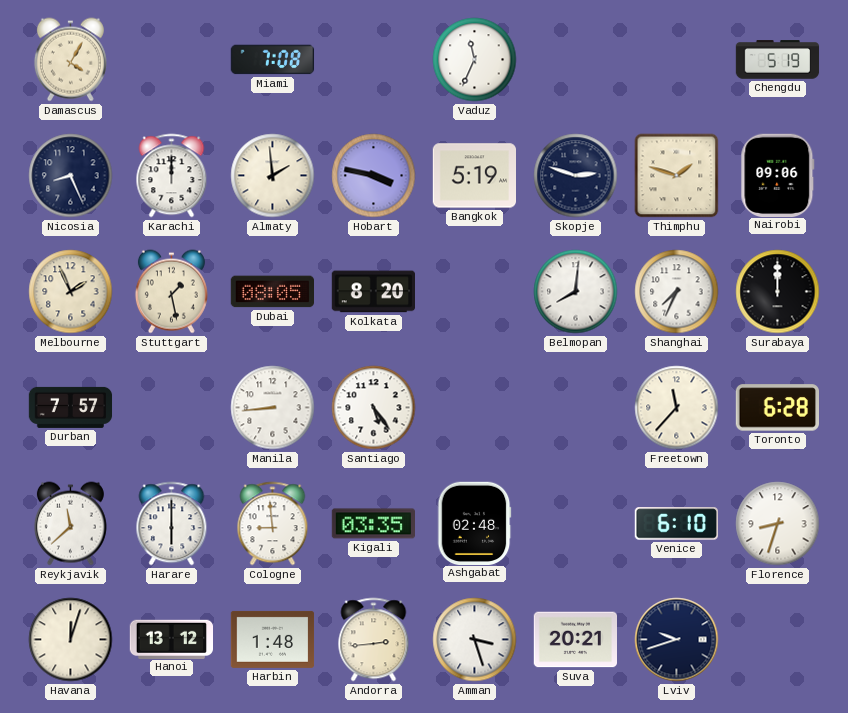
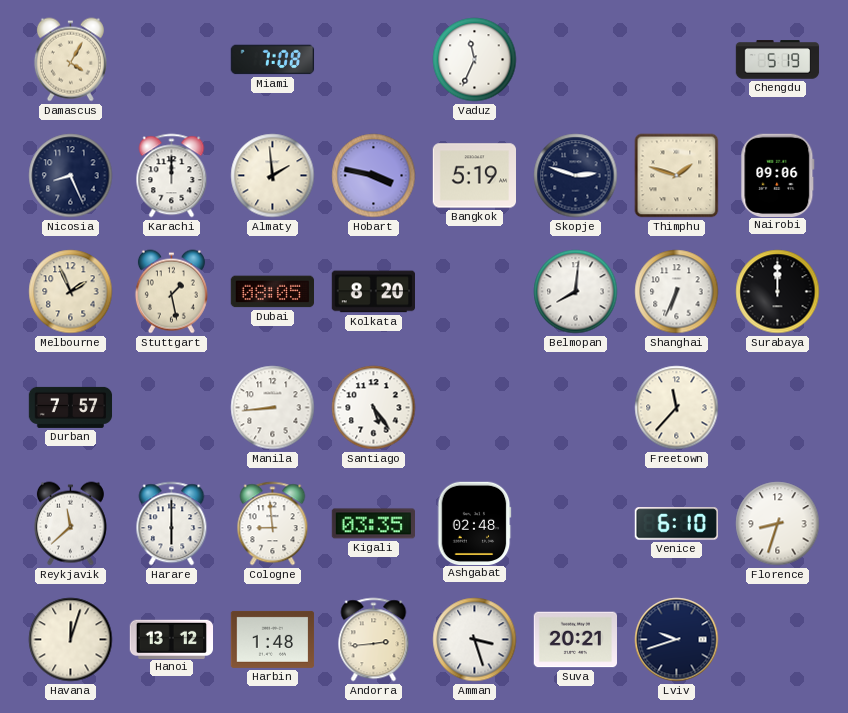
Shanghai: 7:34 -> 6:34 (677, 292)
Toronto: 6:28 -> none (777, 408)
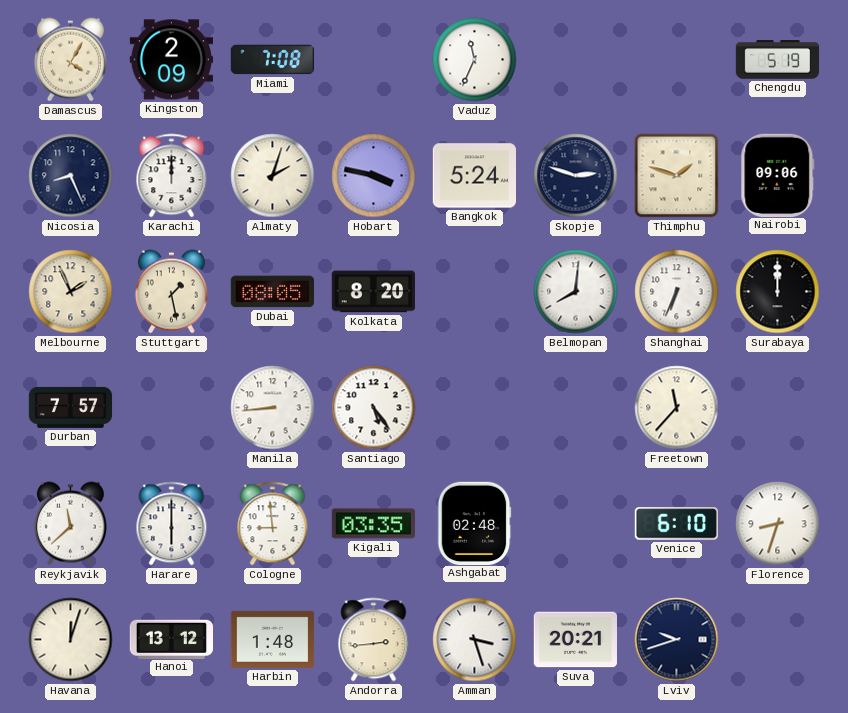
Kingston: none -> 2:09 (171, 60)
Almaty: 1:59 -> 2:03 (273, 176)
Bangkok: 5:19 -> 5:24 (474, 176)
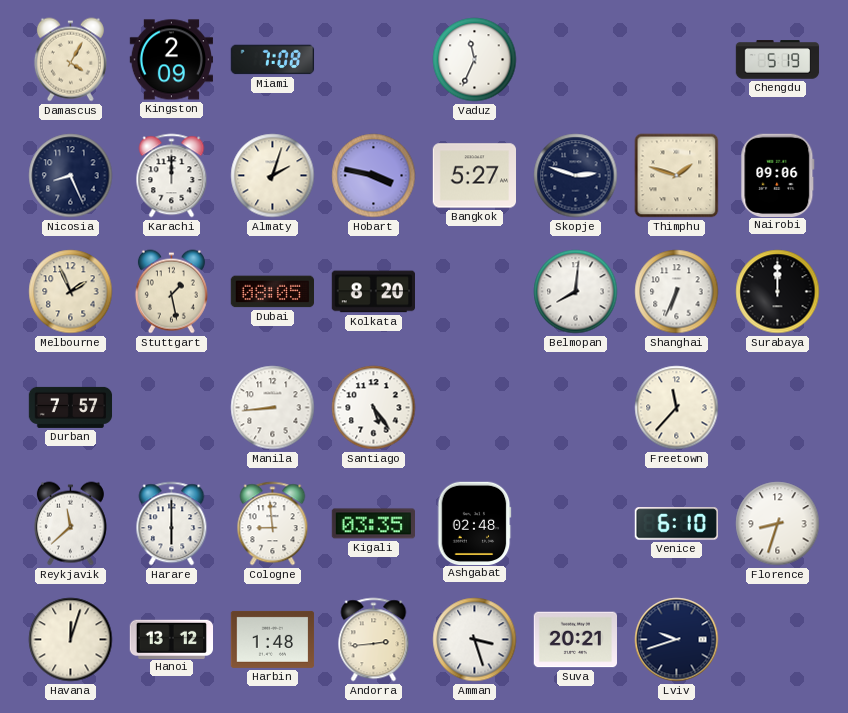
Bangkok: 5:24 -> 5:27 (474, 176)
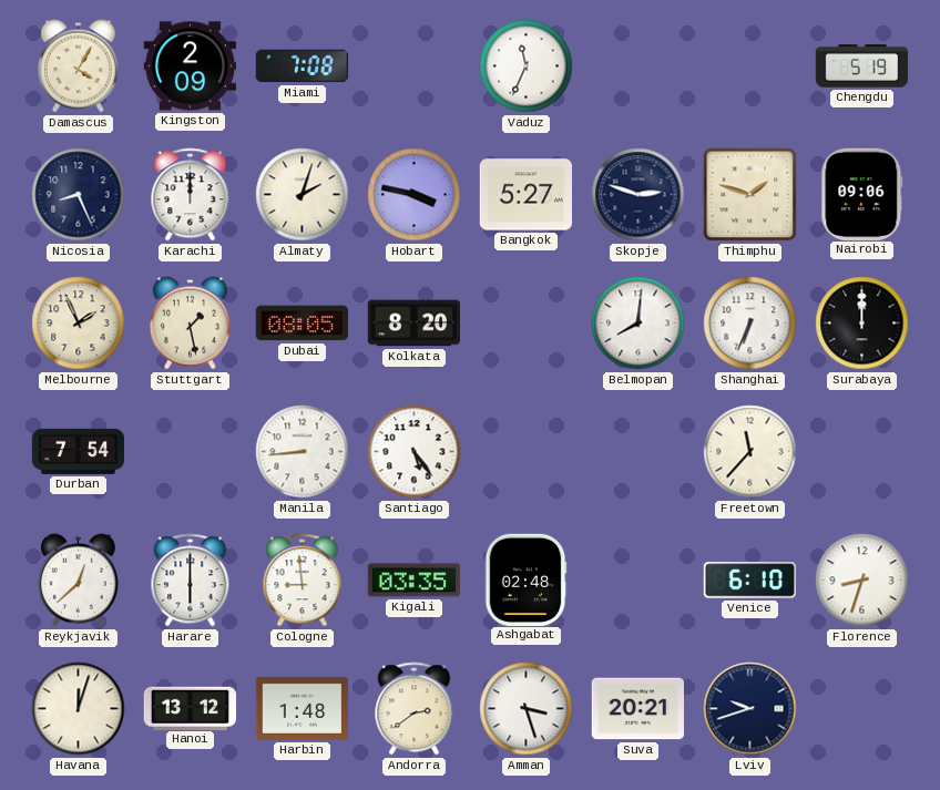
Durban: 7:57 -> 7:54 (79, 451)
Reykjavik: 11:38 -> 12:38 (78, 581)
Andorra: 2:44 -> 2:39 (415, 709)
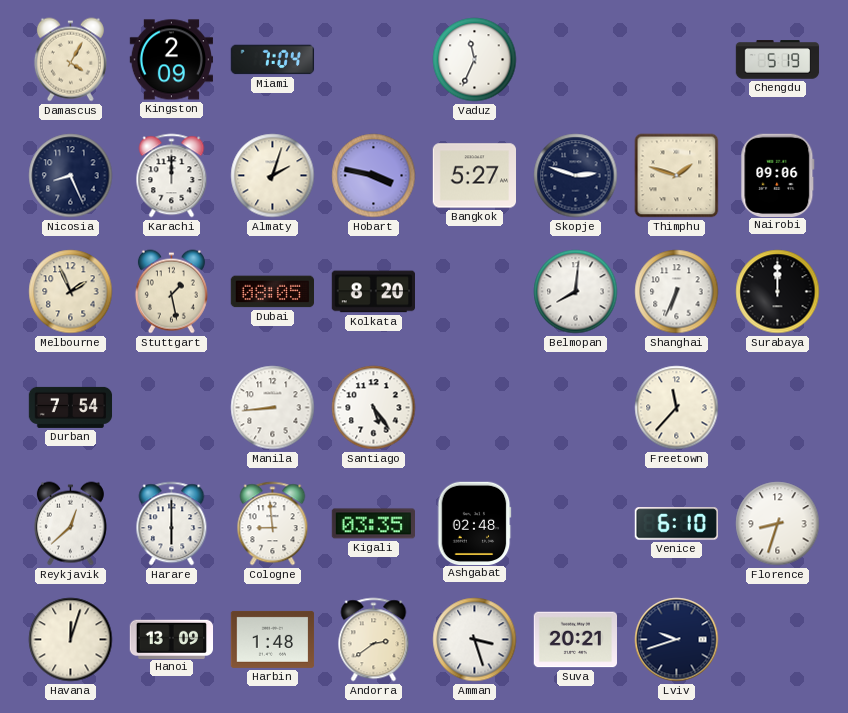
Miami: 7:08 -> 7:04 (273, 60)
Hanoi: 13:12 -> 13:09 (171, 639)
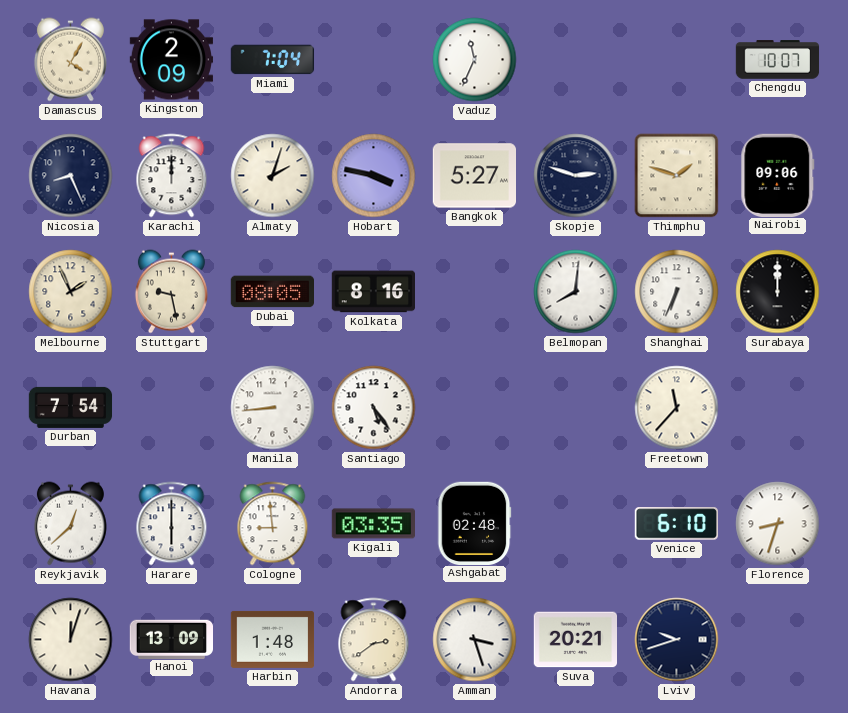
Chengdu: 5:19 -> 10:07 (778, 60)
Stuttgart: 1:28 -> 9:28 (171, 292)
Kolkata: 8:20 -> 8:16 (373, 292)
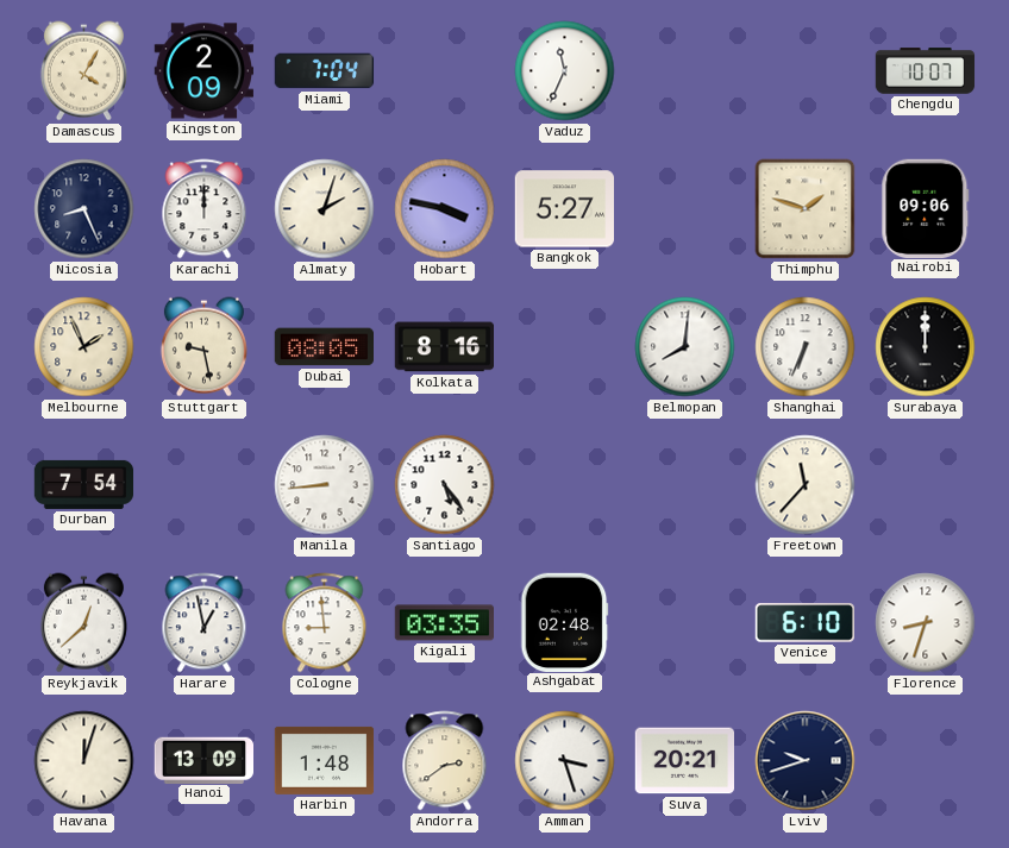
Skopje: 2:48 -> none (576, 176)
Harare: 6:00 -> 12:58 (205, 623)
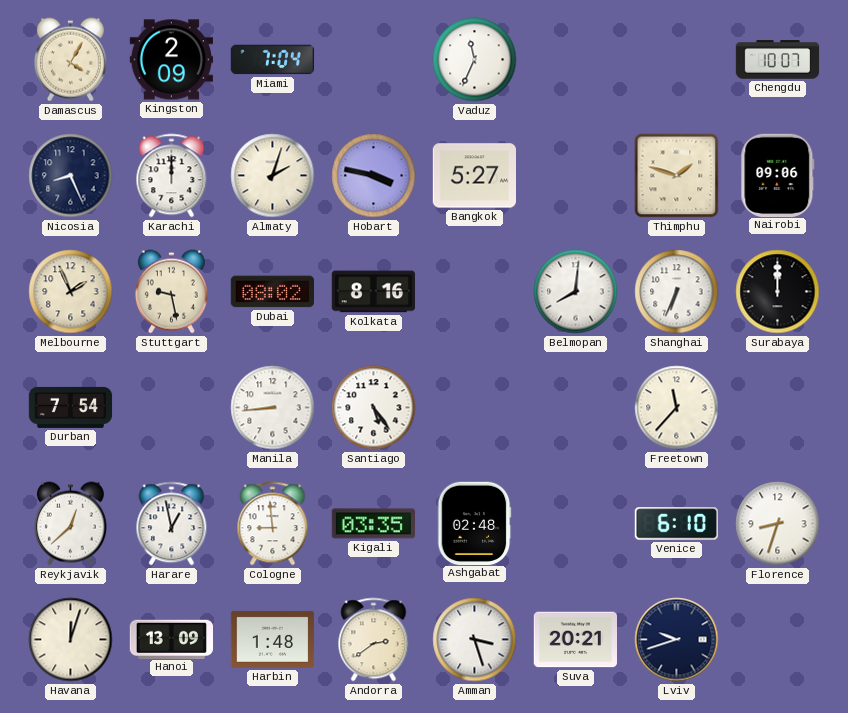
Dubai: 08:05 -> 08:02 (272, 292)
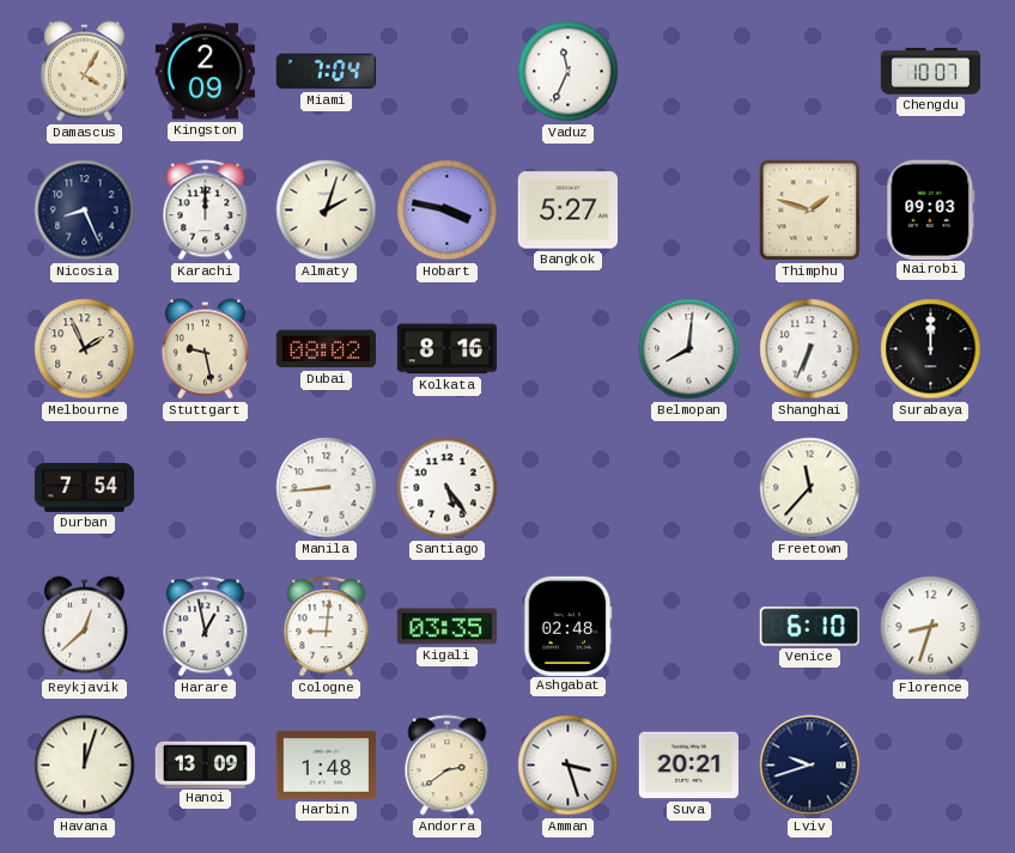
Nairobi: 09:06 -> 09:03 (931, 209)
Cologne: 8:59 -> 9:01 (327, 627)
